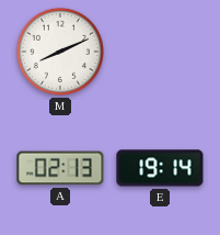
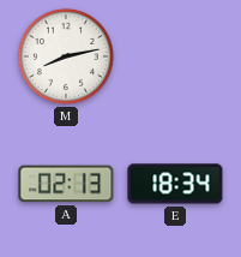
M: 8:11 -> 8:13 (66, 56)
E: 19:14 -> 18:34 (175, 184)
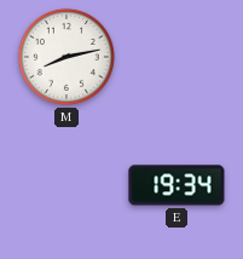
A: 02:13 -> none (66, 184)
E: 18:34 -> 19:34 (177, 185)
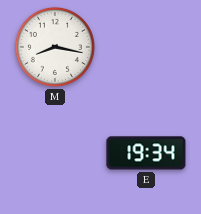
M: 8:13 -> 8:17 (55, 47)
